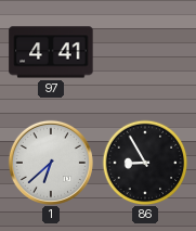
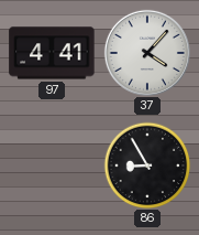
37: none -> 4:07 (147, 53)
1: 6:38 -> none (51, 163)
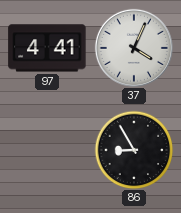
37: 4:07 -> 4:04 (134, 48)
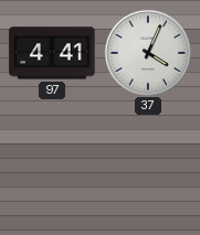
86: 8:55 -> none (134, 150)
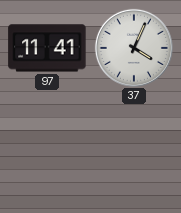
97: 4:41 -> 11:41 (47, 48)
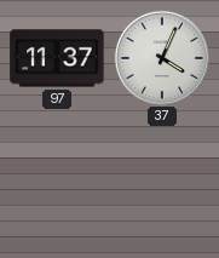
97: 11:41 -> 11:37 (57, 58)
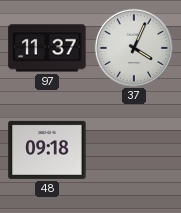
48: none -> 09:18 (47, 150)
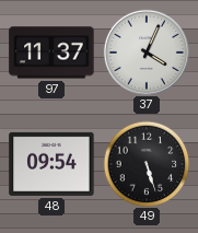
48: 09:18 -> 09:54 (51, 164)
49: none -> 5:27 (147, 164)
